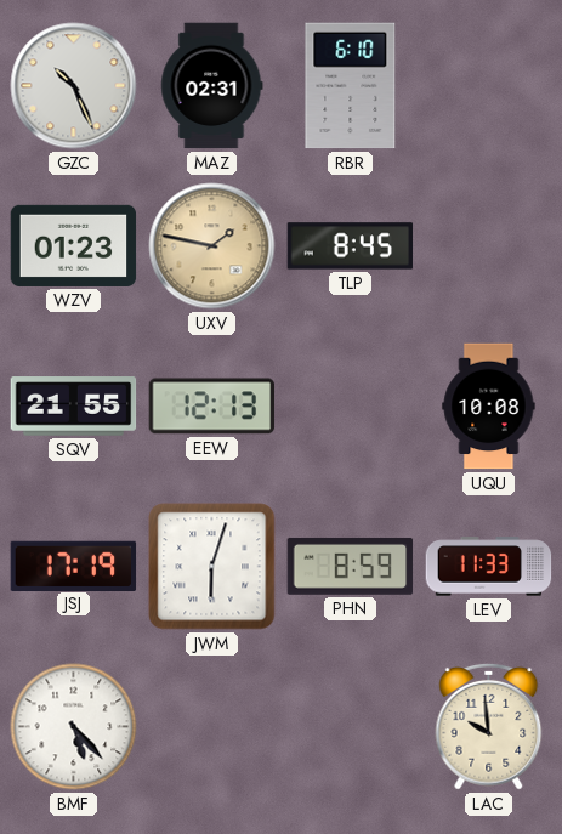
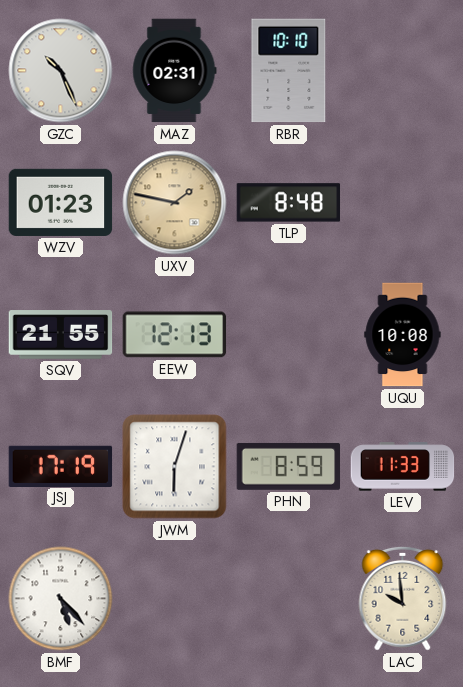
RBR: 6:10 -> 10:10 (289, 71)
TLP: 8:45 -> 8:48 (289, 203)
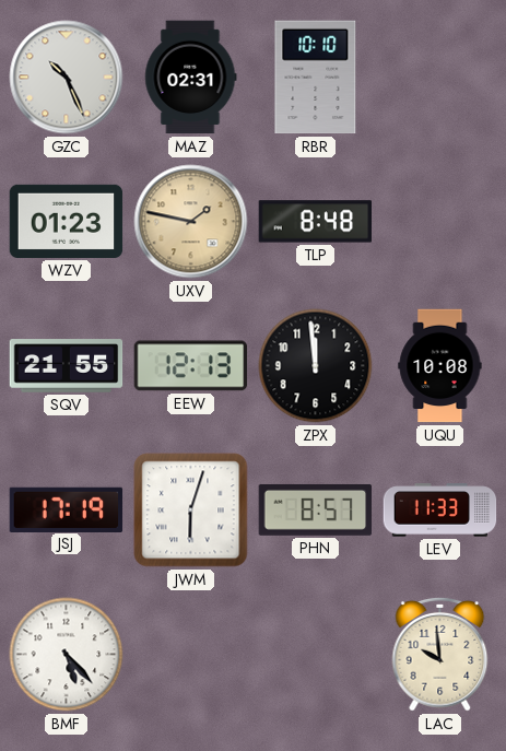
ZPX: none -> 11:59 (316, 366)
PHN: 8:59 -> 8:57 (316, 509)
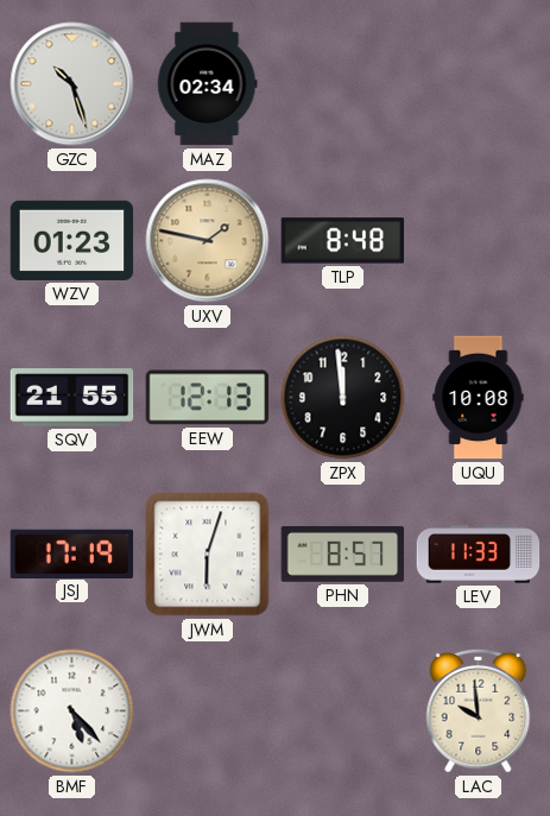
GZC: 10:26 -> 10:27 (72, 84)
MAZ: 02:31 -> 02:34 (208, 84)
RBR: 10:10 -> none (316, 78)
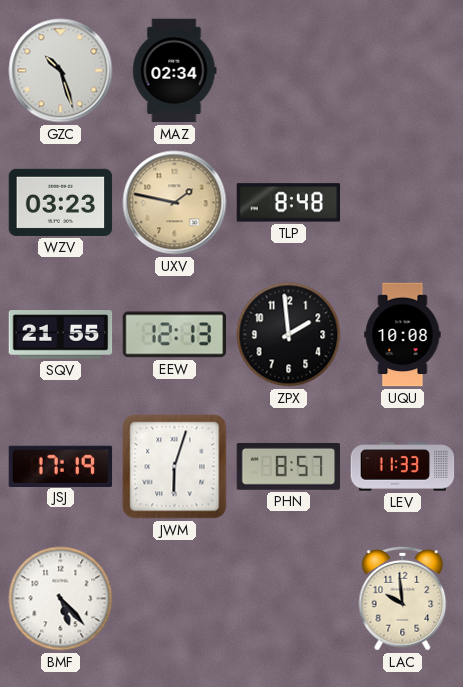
WZV: 01:23 -> 03:23 (61, 202)
ZPX: 11:59 -> 1:59 (289, 335)
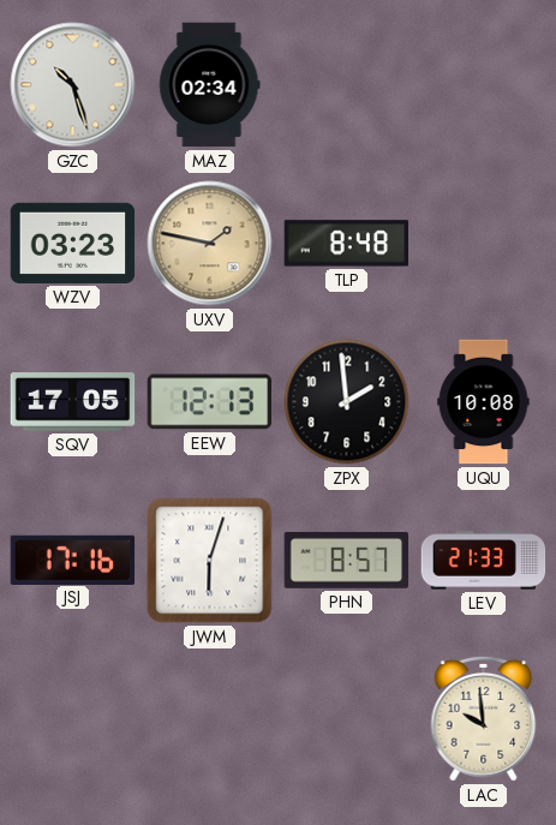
SQV: 21:55 -> 17:05 (73, 402)
JSJ: 17:19 -> 17:16 (73, 560)
LEV: 11:33 -> 21:33 (484, 561)
BMF: 5:23 -> none (61, 599)
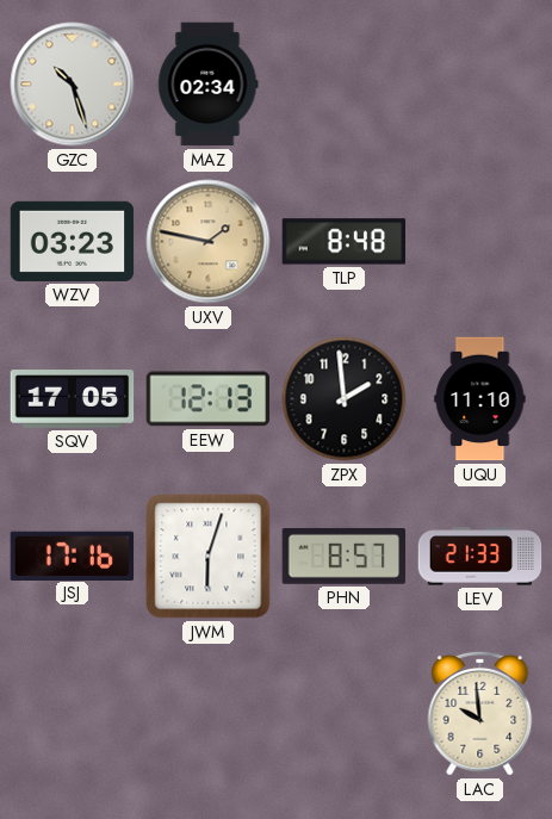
UQU: 10:08 -> 11:10 (480, 399)
